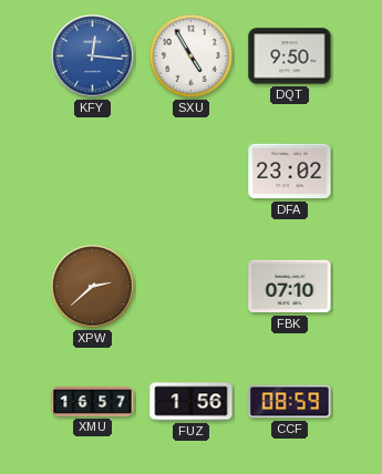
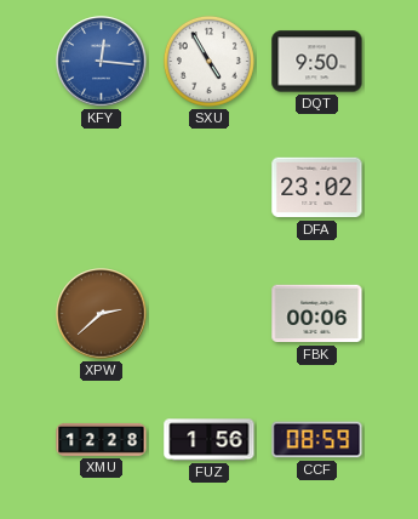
FBK: 07:10 -> 00:06 (317, 314)
XMU: 16:57 -> 12:28 (102, 439)
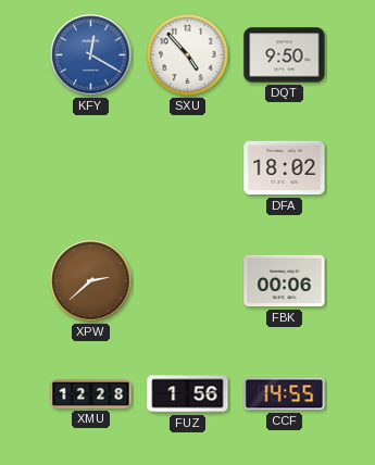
KFY: 12:16 -> 12:20 (91, 55)
SXU: 4:55 -> 4:53 (187, 54)
DFA: 23:02 -> 18:02 (285, 168)
CCF: 08:59 -> 14:55 (285, 394)
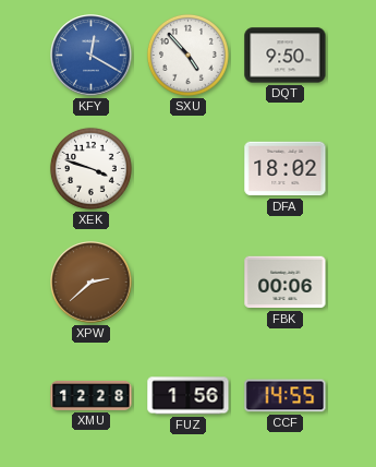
XEK: none -> 3:48 (90, 168)
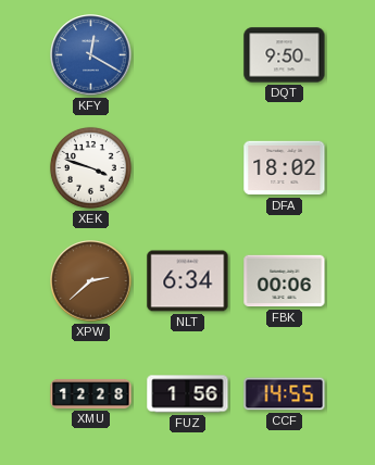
SXU: 4:53 -> none (187, 55)
NLT: none -> 6:34 (188, 281)
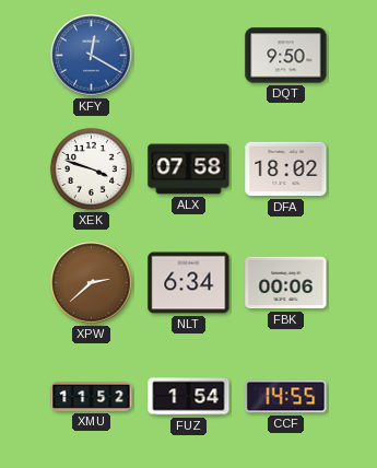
ALX: none -> 07:58 (189, 169)
XMU: 12:28 -> 11:52 (92, 396)
FUZ: 1:56 -> 1:54 (189, 397)
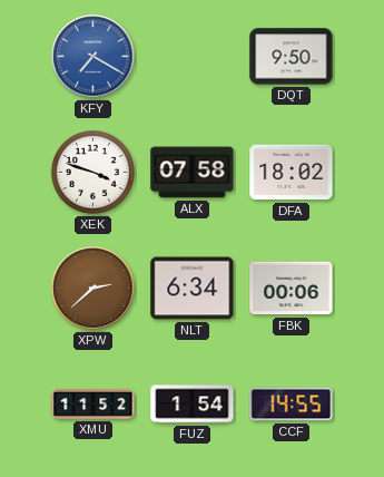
KFY: 12:20 -> 7:20 (93, 57)
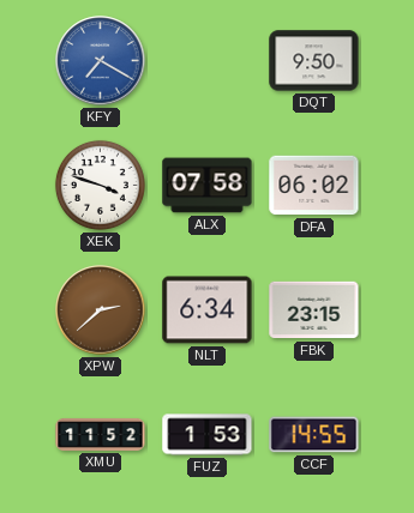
DFA: 18:02 -> 06:02 (314, 186)
FBK: 00:06 -> 23:15 (314, 310)
FUZ: 1:54 -> 1:53 (208, 435)
